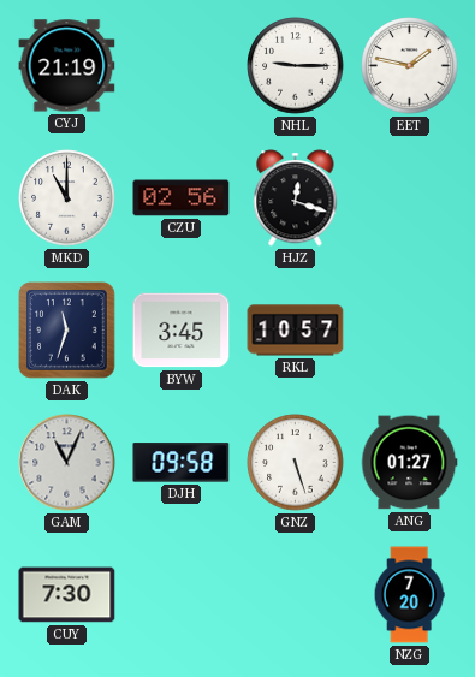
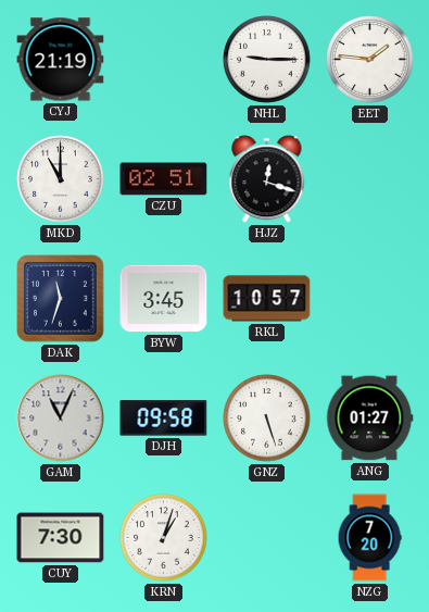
EET: 1:47 -> 1:46 (370, 60)
CZU: 02:56 -> 02:51 (164, 179)
KRN: none -> 1:03 (164, 538)
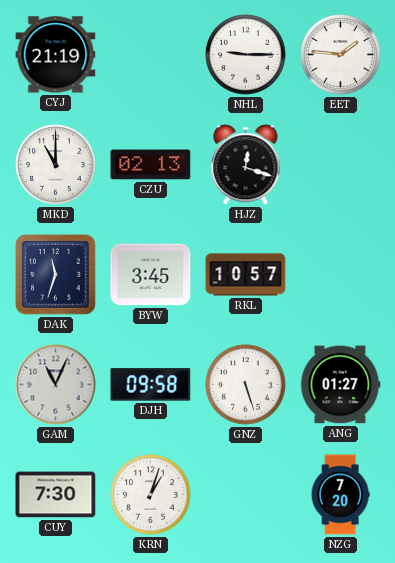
CZU: 02:51 -> 02:13 (151, 165)
